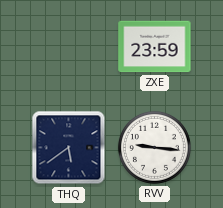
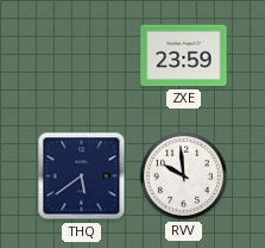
RVV: 9:16 -> 9:59 (183, 175)
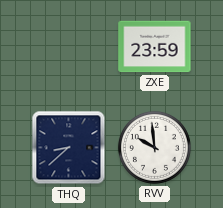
THQ: 5:39 -> 8:38 (69, 148)
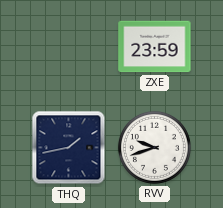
THQ: 8:38 -> 1:43 (69, 148)
RVV: 9:59 -> 9:42 (154, 147)
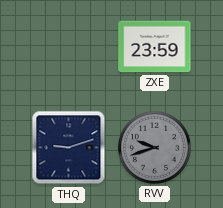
THQ: 1:43 -> 9:12 (69, 148)
RVV dial: white -> grey (154, 147)
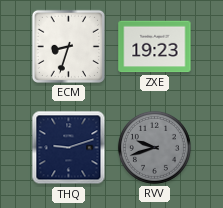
ECM: none -> 8:33 (68, 46)
ZXE: 23:59 -> 19:23 (155, 47)
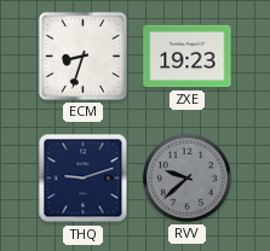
RVV: 9:42 -> 9:38 (186, 177)
